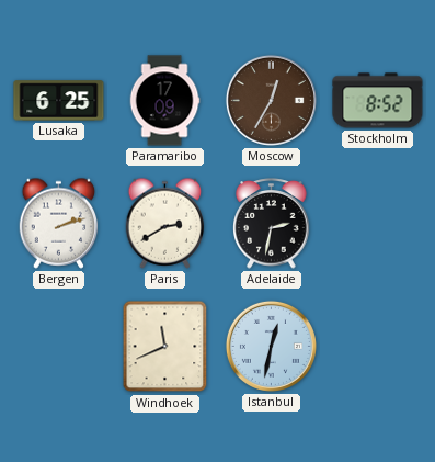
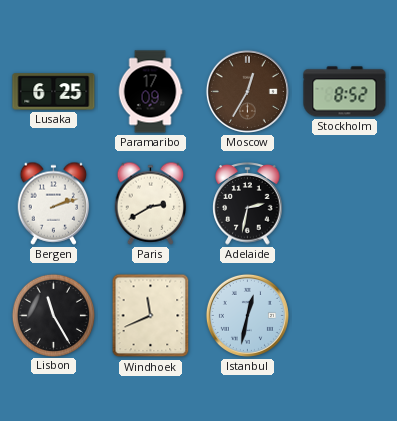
Lisbon: none -> 11:25 (53, 315)
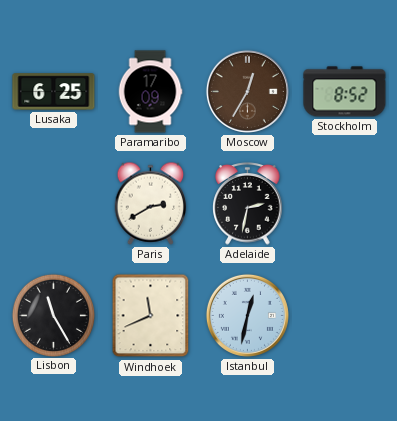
Bergen: 2:12 -> none (54, 203)
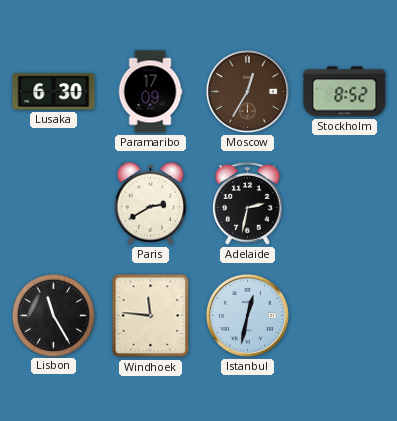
Lusaka: 6:25 -> 6:30 (54, 92)
Windhoek: 11:41 -> 11:46 (151, 316)
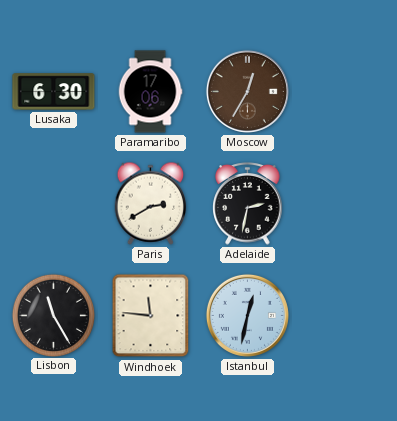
Paramaribo: 17:09 -> 17:06 (150, 92)
Stockholm: 8:52 -> none (345, 92)
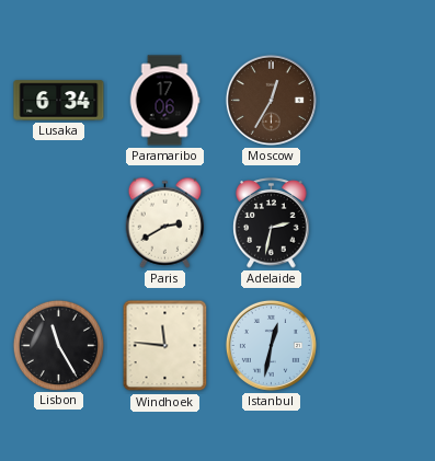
Lusaka: 6:30 -> 6:34 (59, 101)
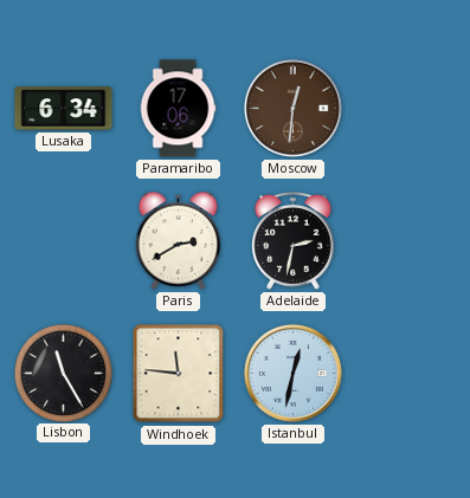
Moscow: 12:35 -> 12:31 (292, 108)
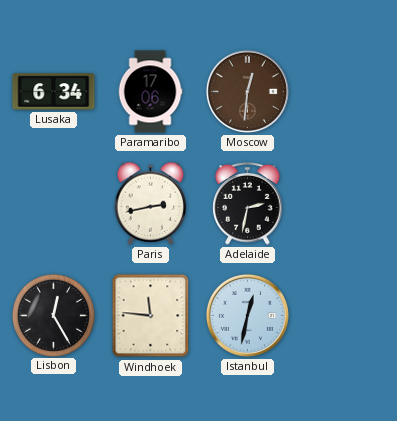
Paris: 2:40 -> 2:43 (151, 203)
Lisbon: 11:25 -> 12:25 (53, 315)
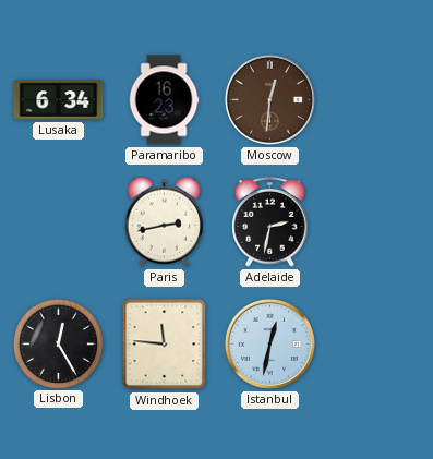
Paramaribo: 17:06 -> 16:23 (164, 100)
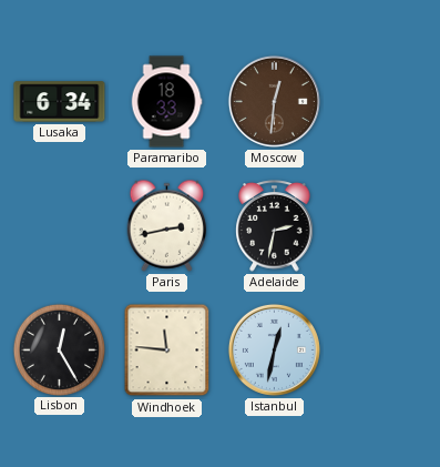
Paramaribo: 16:23 -> 18:33 (166, 102)
